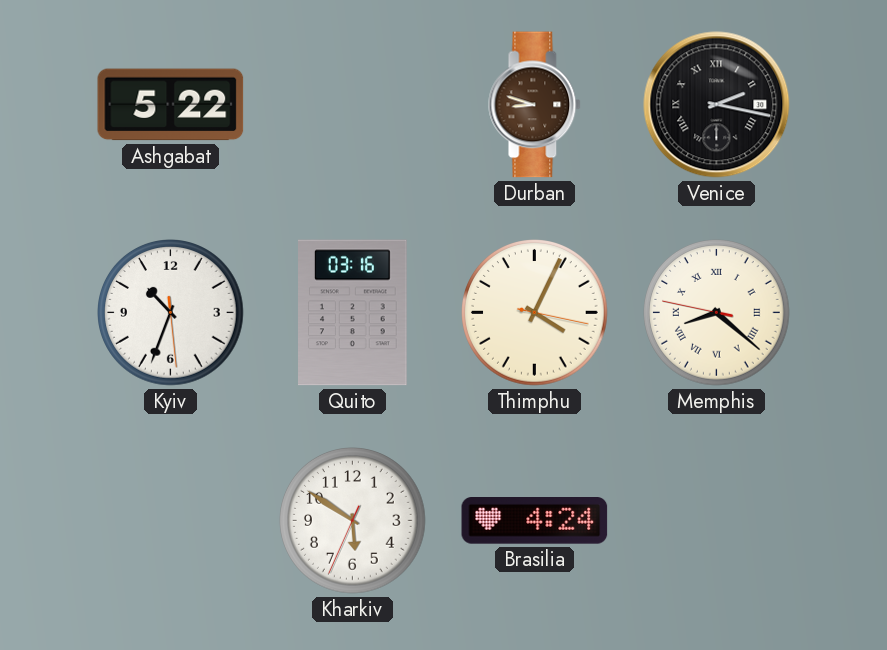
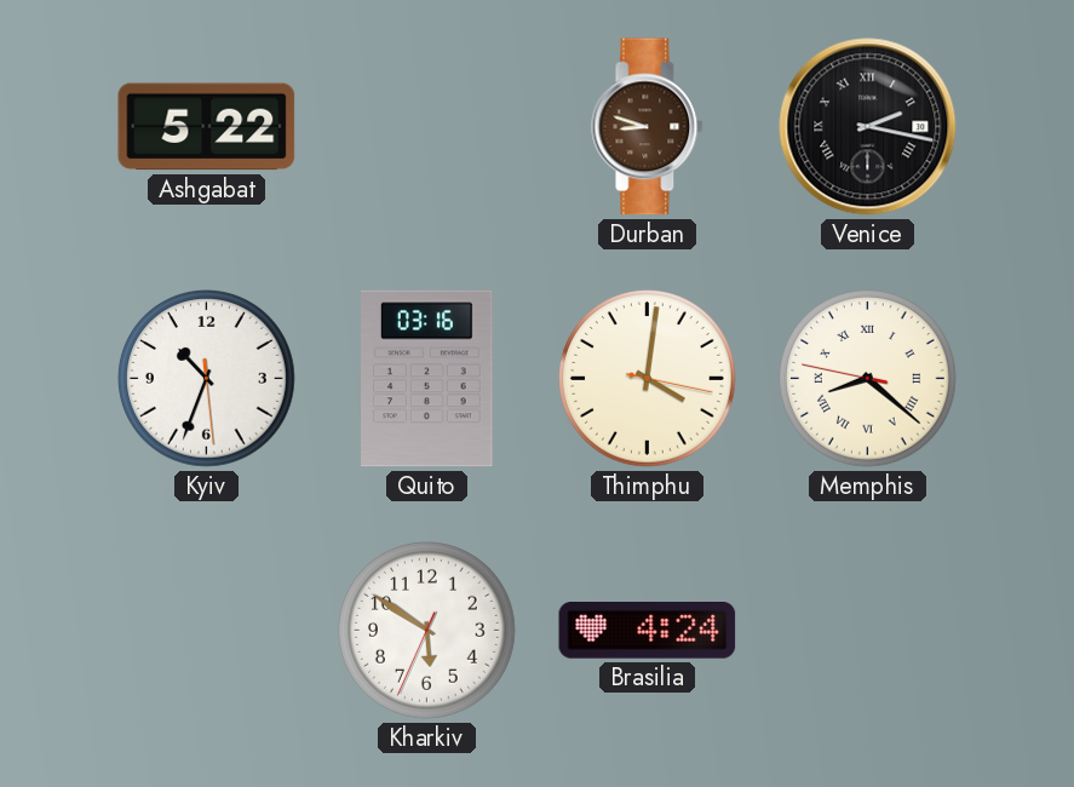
Thimphu: 4:04 -> 4:01 (648, 379)
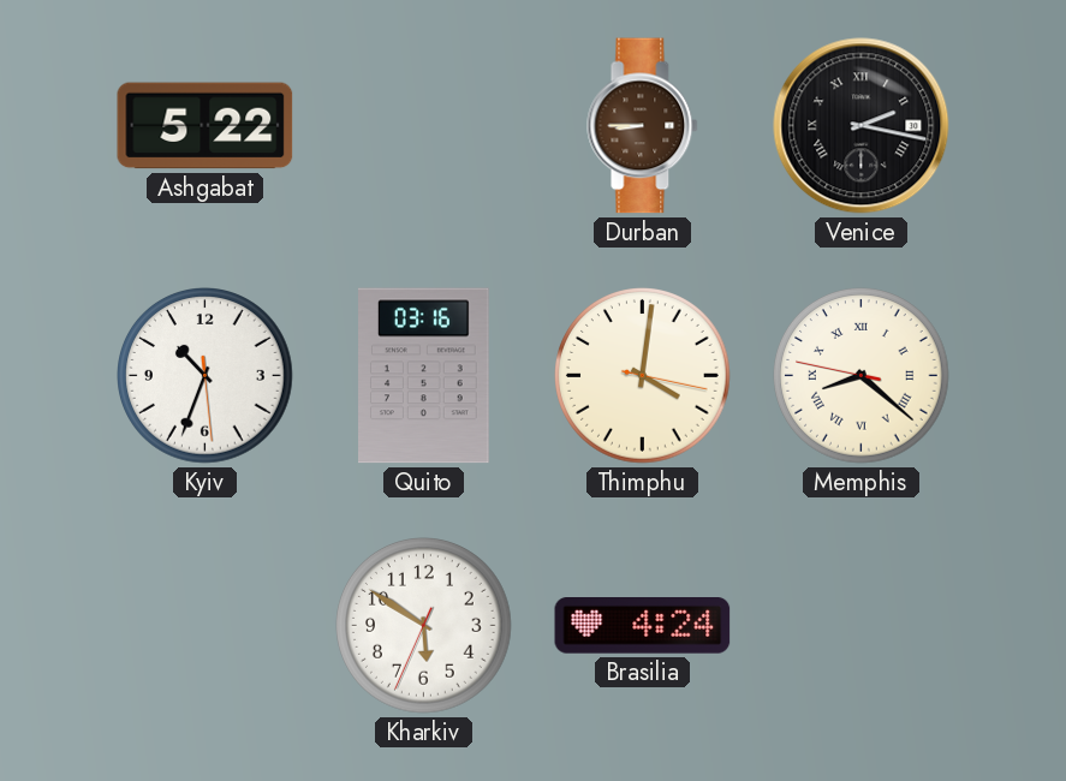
Durban: 8:48 -> 8:45 (643, 126)
